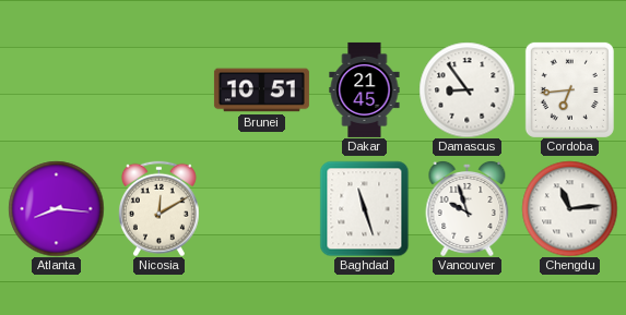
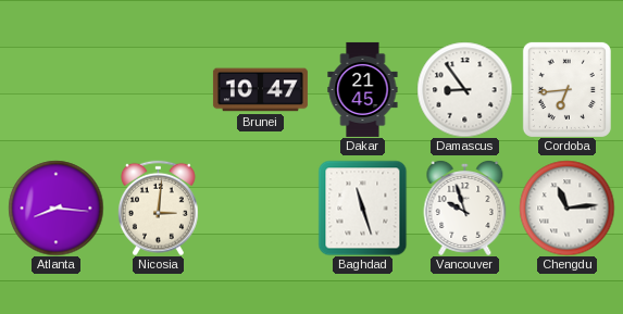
Brunei: 10:51 -> 10:47 (260, 90)
Nicosia: 12:10 -> 3:01 (158, 208)
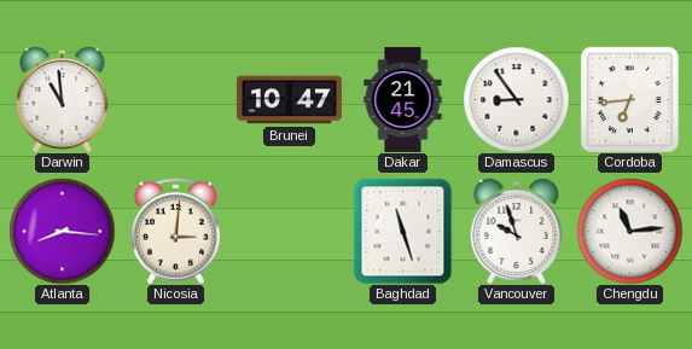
Darwin: none -> 10:59 (63, 99)
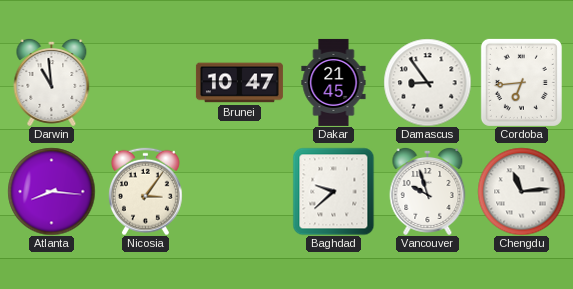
Nicosia: 3:01 -> 3:06 (145, 191)
Baghdad: 11:27 -> 9:38 (334, 191)
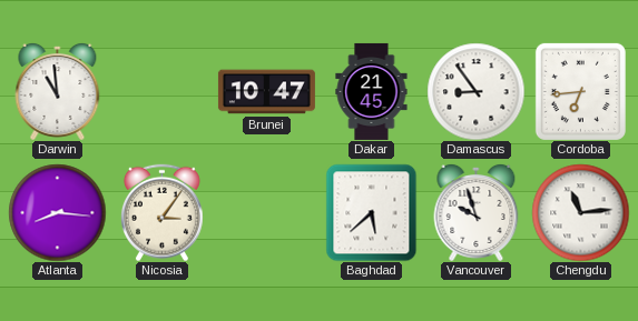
Baghdad: 9:38 -> 5:38 (372, 212)
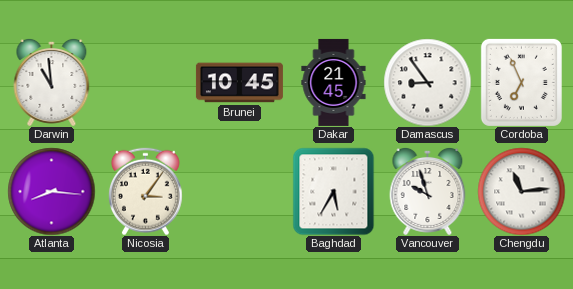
Brunei: 10:47 -> 10:45 (239, 83)
Cordoba: 6:44 -> 6:56 (521, 82)
Baghdad: 5:38 -> 5:35 (334, 191)
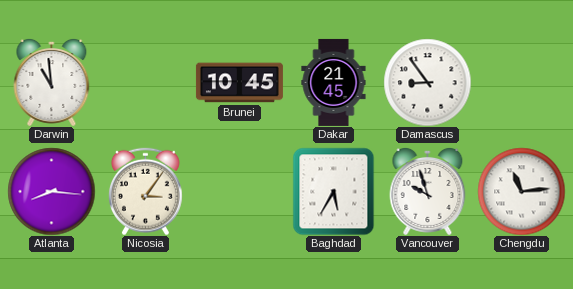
Cordoba: 6:56 -> none (521, 82)
